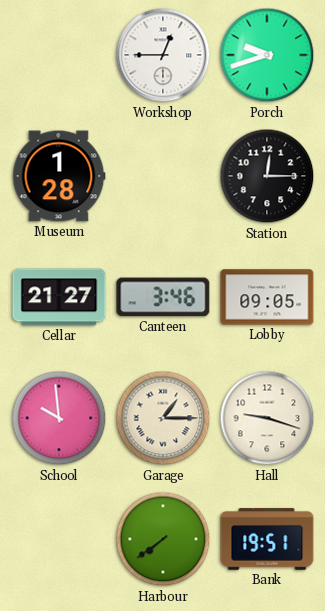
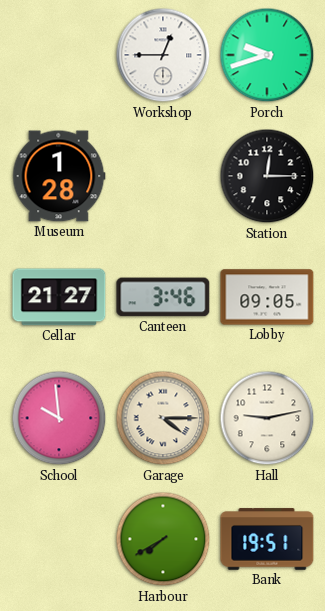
Garage: 1:15 -> 4:15 (163, 418)
Hall: 9:18 -> 9:13 (267, 418)
Harbour: 7:39 -> 7:40 (163, 539)
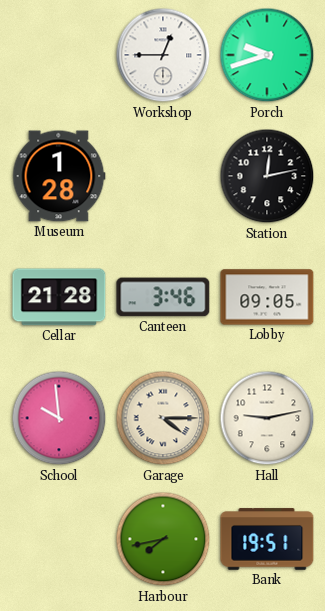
Station: 12:15 -> 12:13 (267, 176)
Cellar: 21:27 -> 21:28 (59, 297)
Harbour: 7:40 -> 7:43 (163, 539)
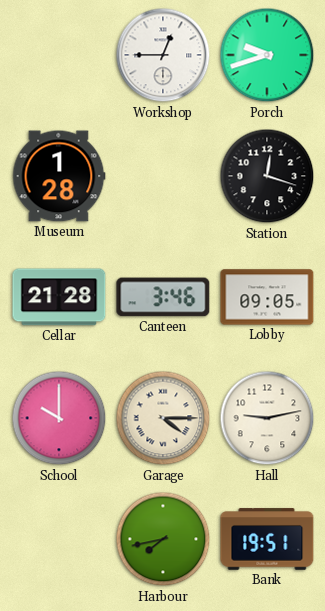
Station: 12:13 -> 12:18 (267, 176)
School: 9:59 -> 10:00 (59, 418)
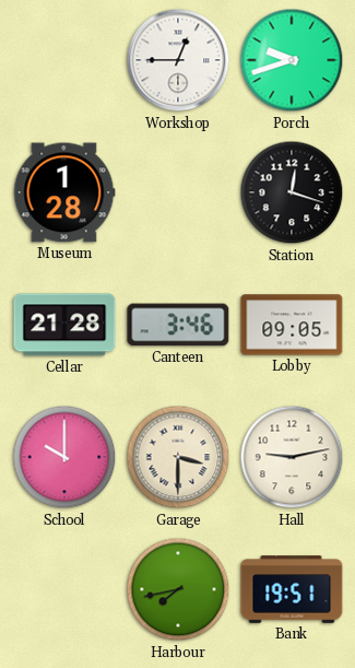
Garage: 4:15 -> 3:30 (178, 457)
